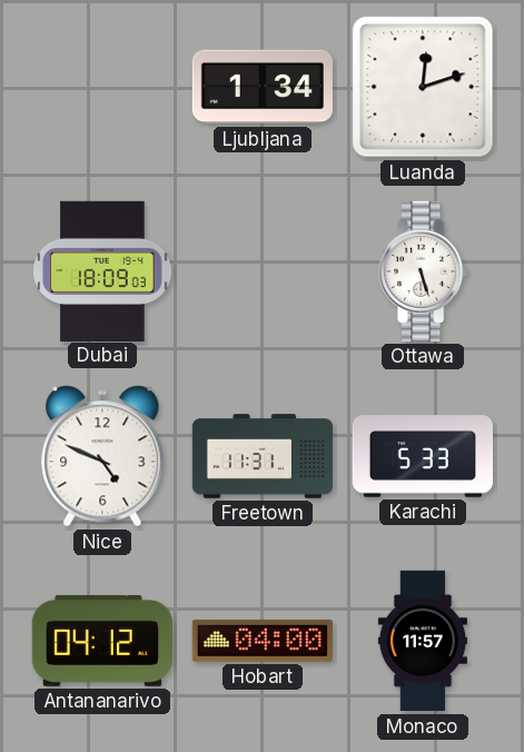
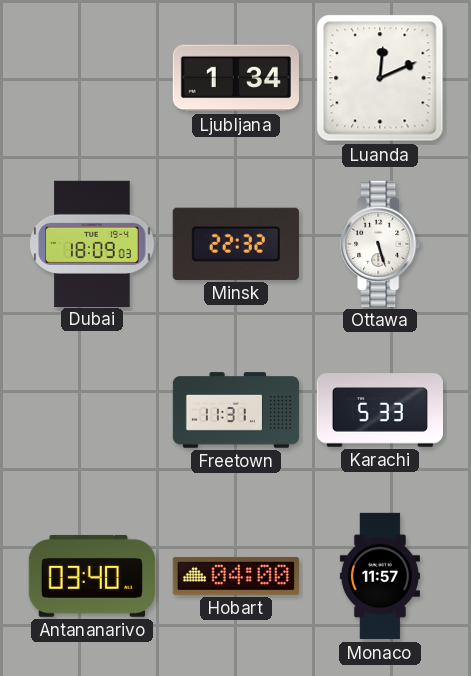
Luanda: 12:12 -> 12:11 (380, 78)
Minsk: none -> 22:32 (236, 244)
Nice: 4:49 -> none (102, 456)
Antananarivo: 04:12 -> 03:40 (92, 576)
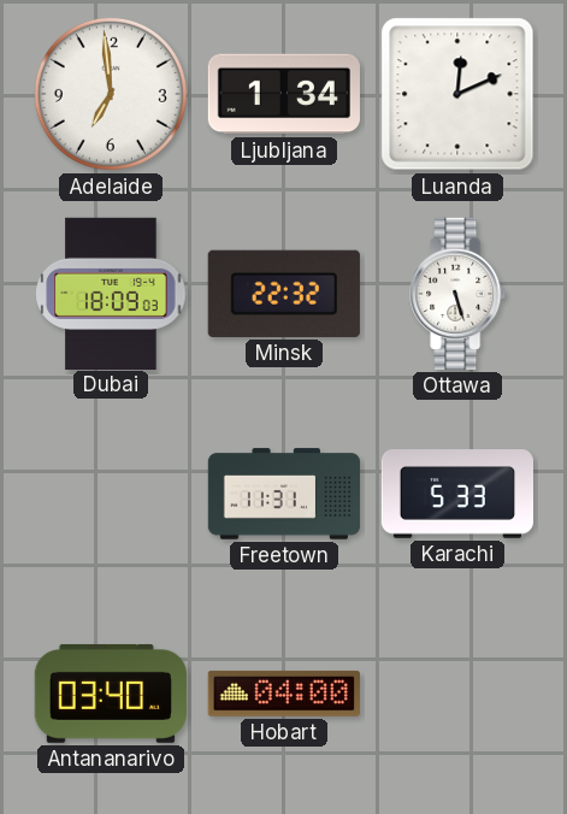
Adelaide: none -> 6:59 (111, 94)
Monaco: 11:57 -> none (380, 576)
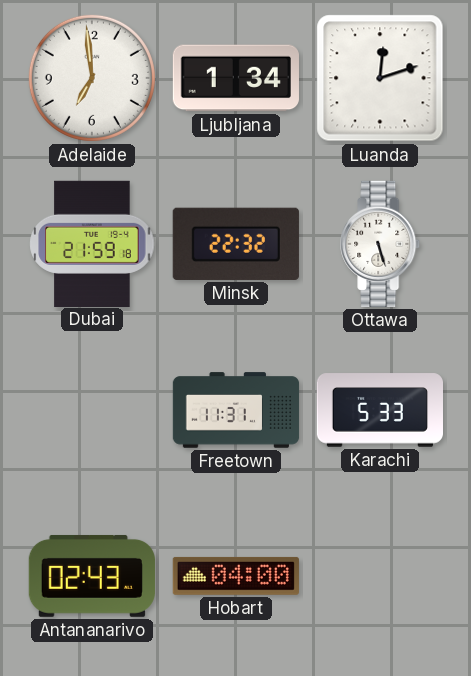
Luanda: 12:11 -> 12:12 (380, 78)
Dubai: 18:09 -> 21:59 (92, 243)
Antananarivo: 03:40 -> 02:43 (92, 576)
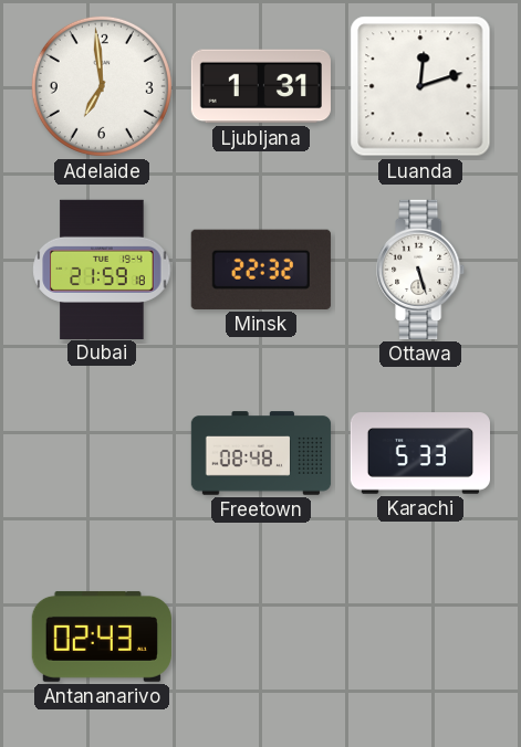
Ljubljana: 1:34 -> 1:31 (260, 86)
Freetown: 11:31 -> 08:48 (261, 453)
Hobart: 04:00 -> none (236, 576)
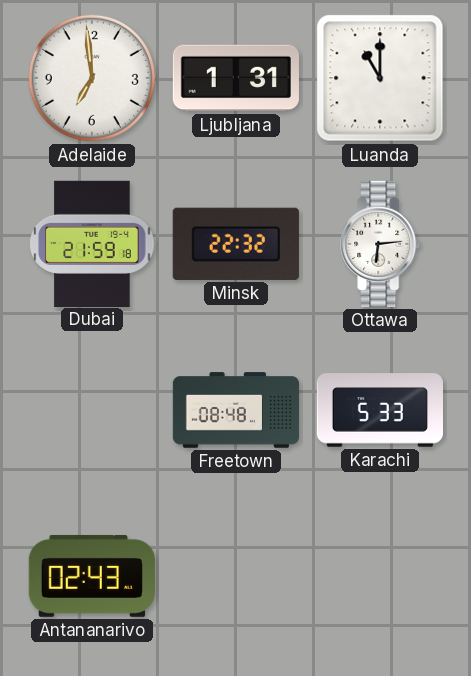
Luanda: 12:12 -> 11:00 (380, 78)
Ottawa: 5:27 -> 6:14 (381, 244)
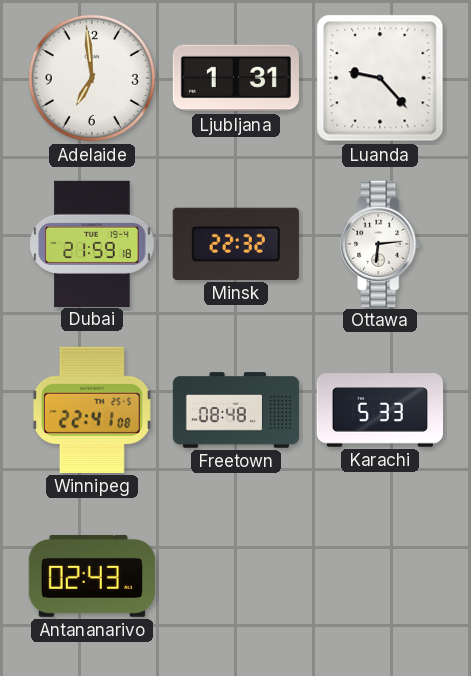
Luanda: 11:00 -> 9:23 (380, 78)
Winnipeg: none -> 22:41 (92, 410)
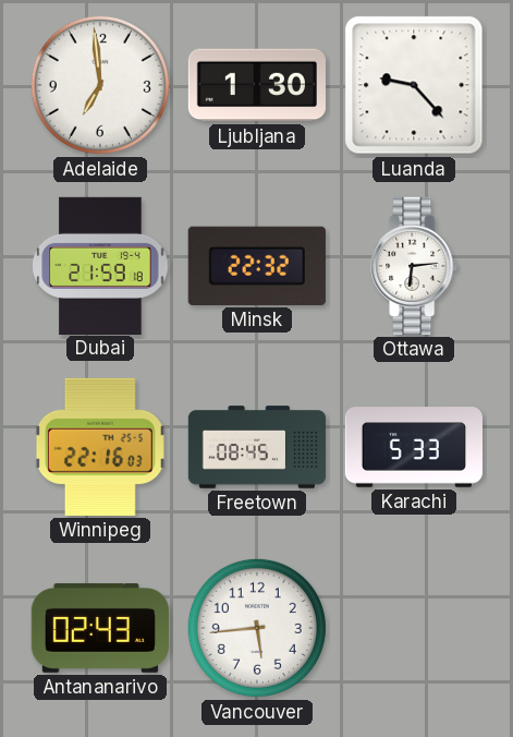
Ljubljana: 1:31 -> 1:30 (256, 85)
Winnipeg: 22:41 -> 22:16 (100, 447)
Freetown: 08:48 -> 08:45 (257, 447)
Vancouver: none -> 5:44 (257, 628)
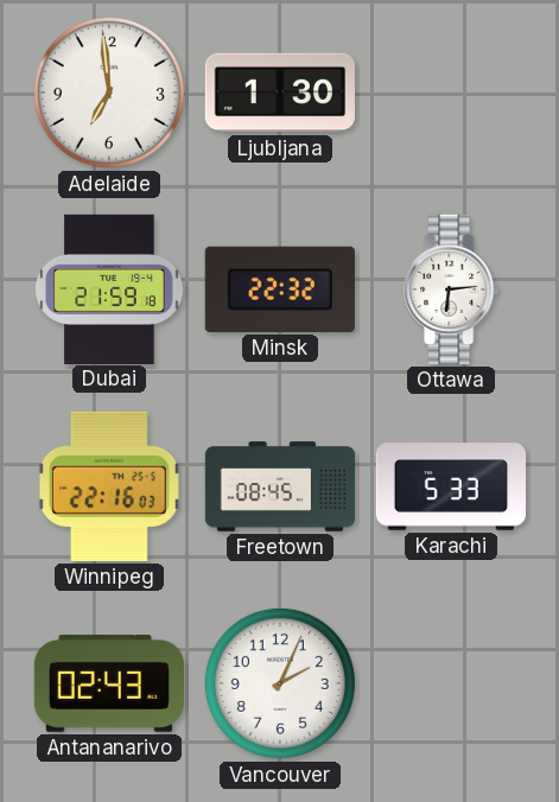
Luanda: 9:23 -> none (414, 85)
Vancouver: 5:44 -> 2:04 (280, 683)
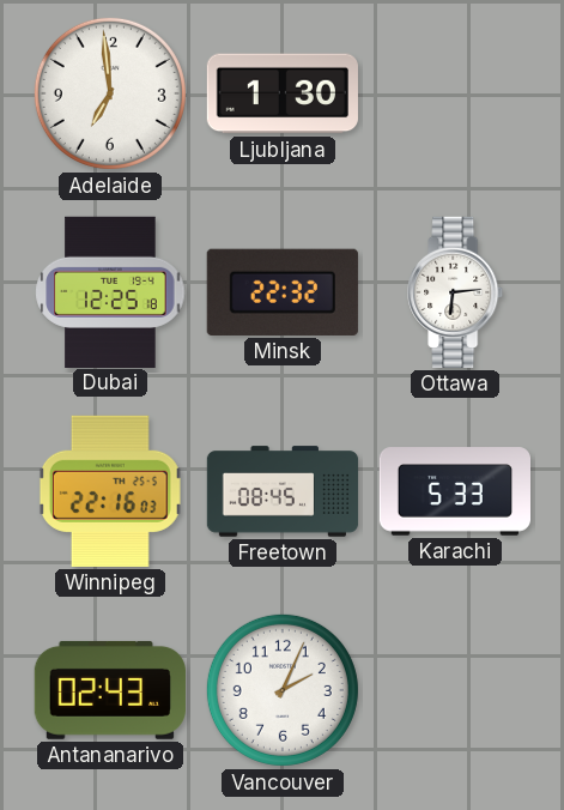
Dubai: 21:59 -> 12:25 (110, 291)
